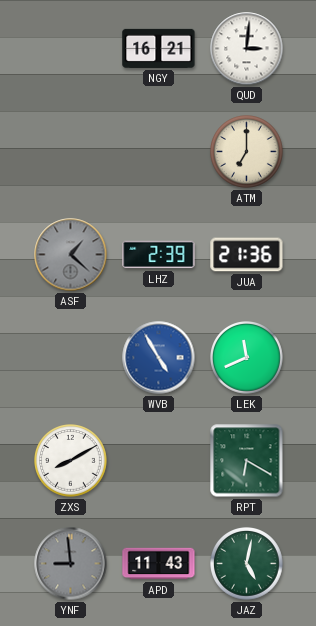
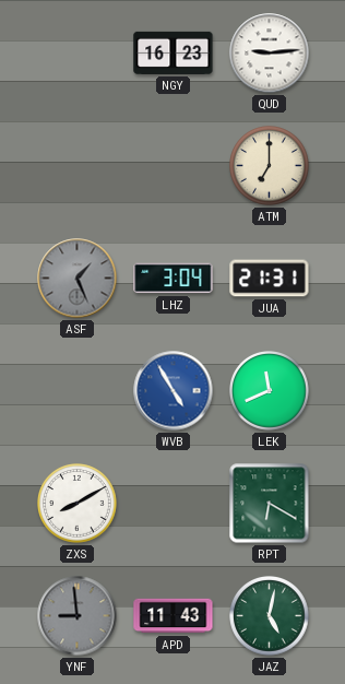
NGY: 16:21 -> 16:23 (174, 52)
QUD: 3:01 -> 9:14 (270, 54)
ASF: 1:22 -> 1:26 (78, 279)
LHZ: 2:39 -> 3:04 (174, 279)
JUA: 21:36 -> 21:31 (270, 279)
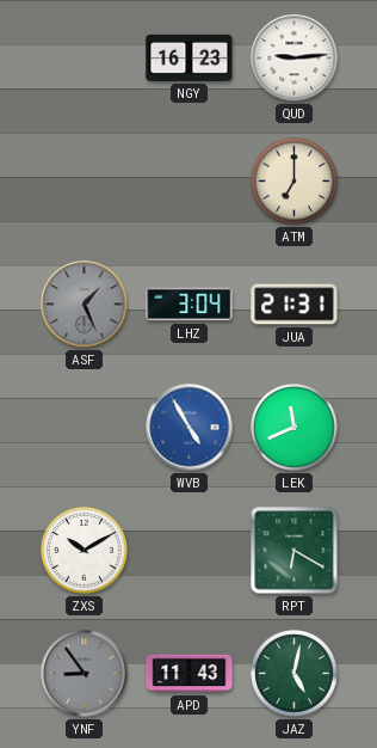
ZXS: 8:10 -> 10:10 (85, 551)
YNF: 8:59 -> 8:54 (85, 674)
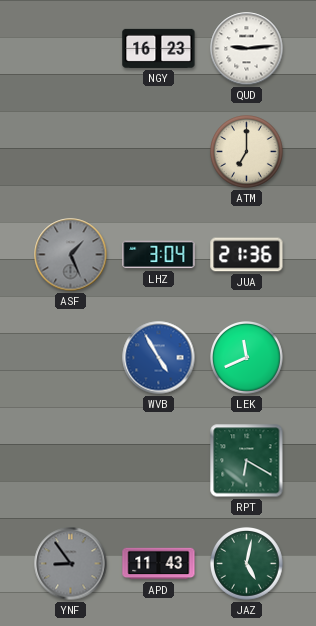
JUA: 21:31 -> 21:36 (247, 255)
ZXS: 10:10 -> none (85, 551)
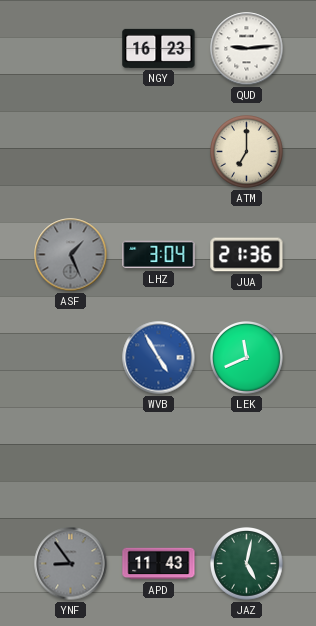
RPT: 6:20 -> none (247, 461)
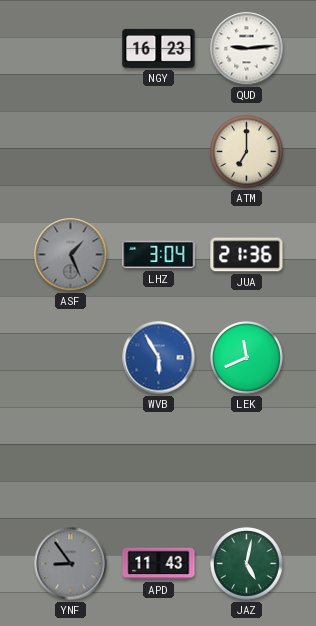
WVB: 4:55 -> 5:55 (159, 358)
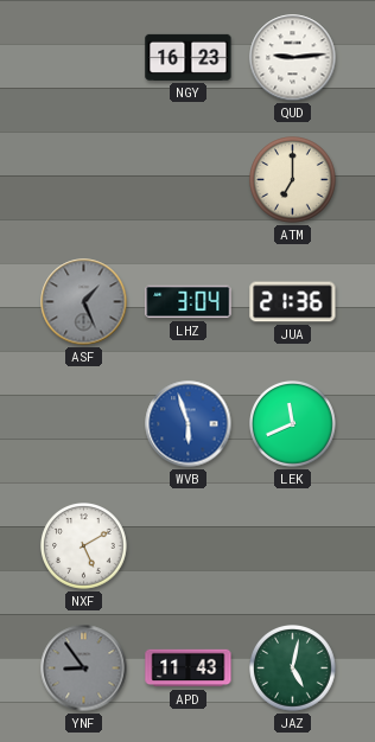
WVB: 5:55 -> 5:57 (189, 424)
NXF: none -> 5:10 (84, 546)
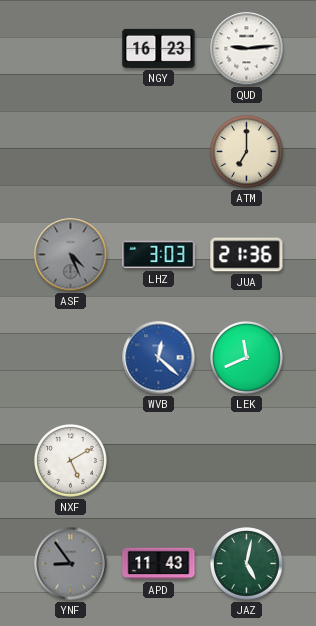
ASF: 1:26 -> 4:26 (71, 255)
LHZ: 3:04 -> 3:03 (159, 255)
WVB: 5:57 -> 12:22 (159, 358)
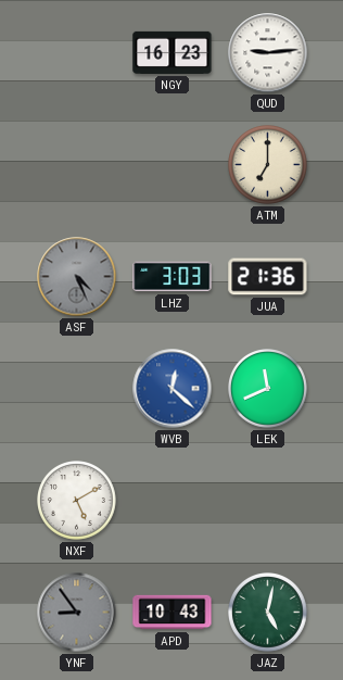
APD: 11:43 -> 10:43 (173, 613)
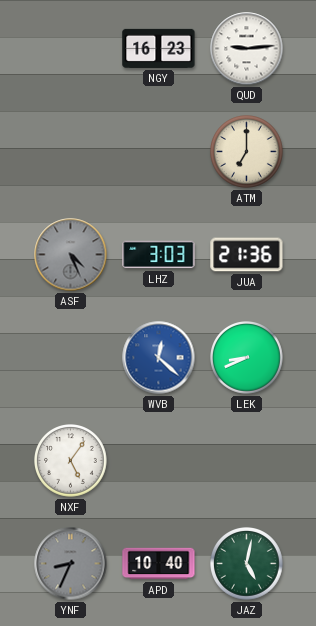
LEK: 11:41 -> 8:41 (247, 358)
NXF: 5:10 -> 5:06 (71, 461)
YNF: 8:54 -> 8:34 (71, 564)
APD: 10:43 -> 10:40 (159, 564)
